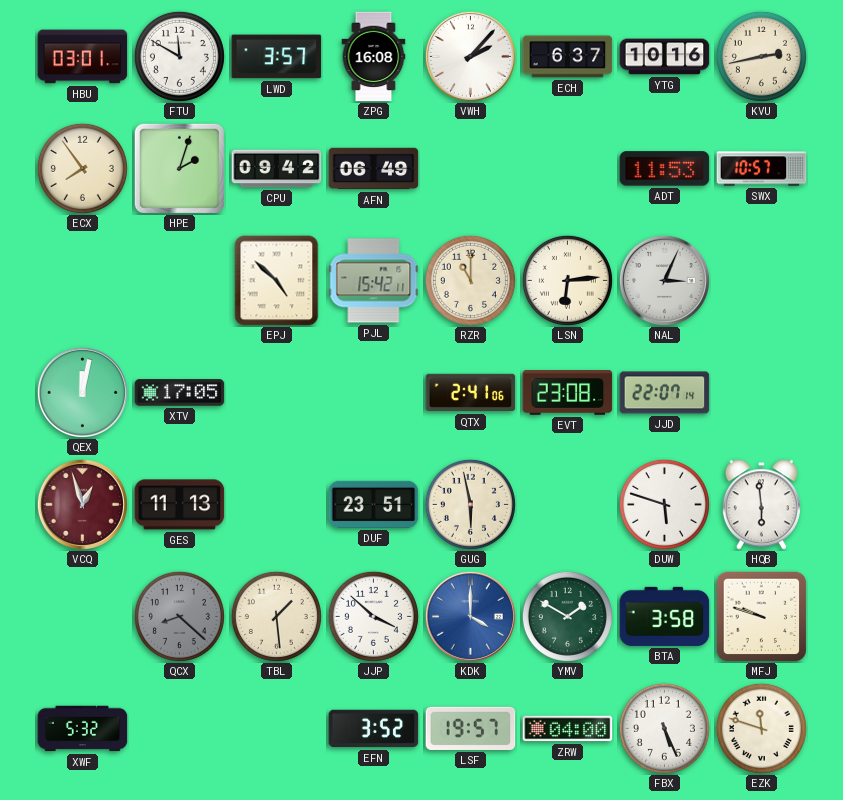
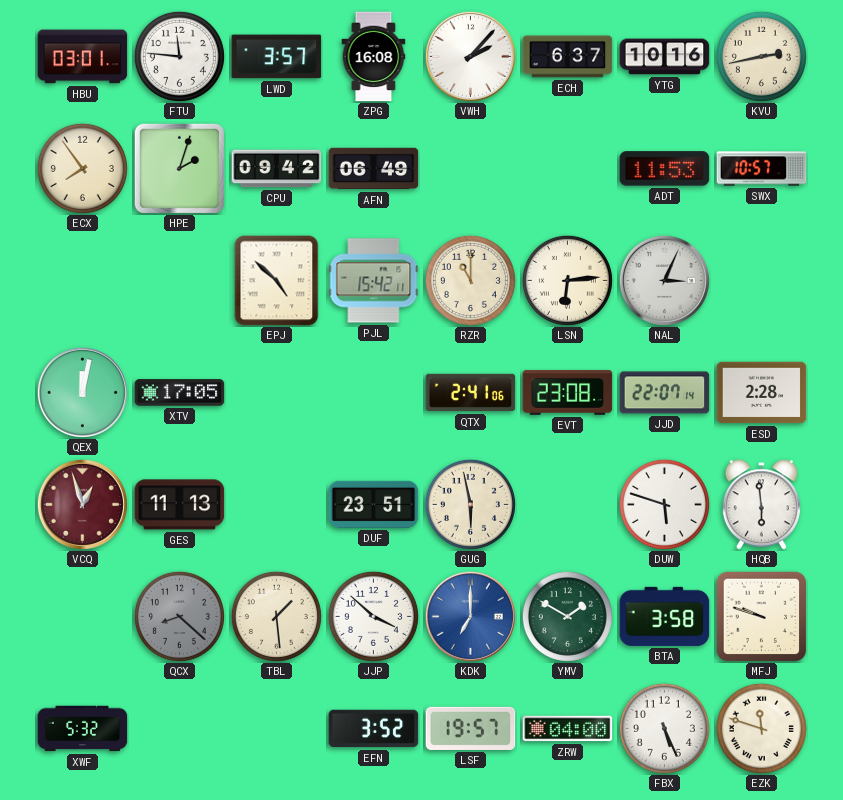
FTU: 11:50 -> 11:46 (179, 56)
ESD: none -> 2:28 (762, 393)
KDK: 4:00 -> 7:00 (470, 616)
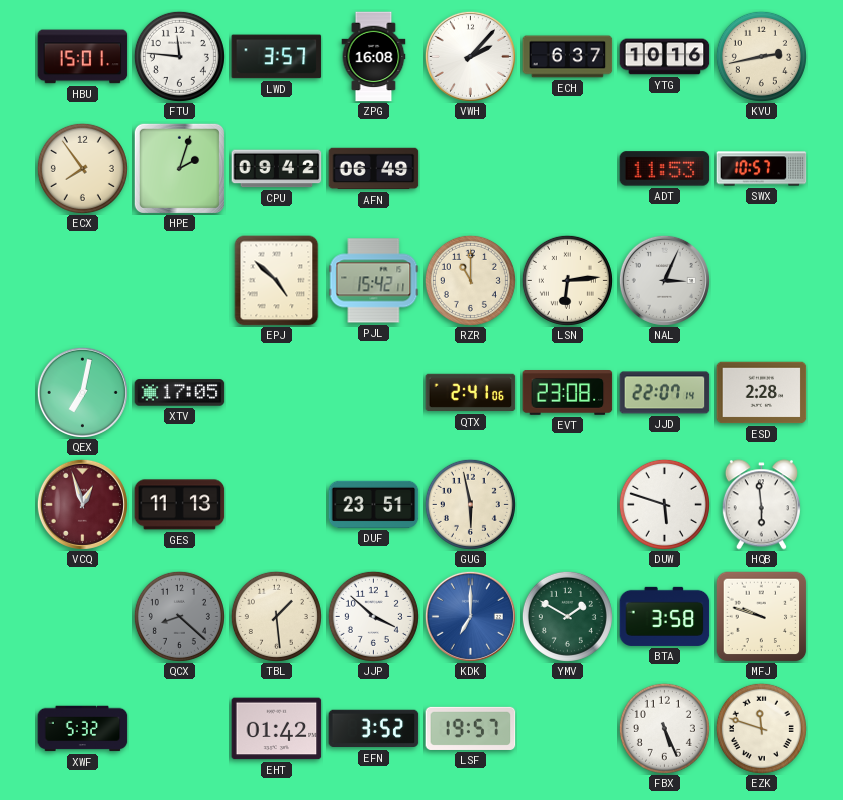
HBU: 03:01 -> 15:01 (83, 57)
QEX: 12:02 -> 7:02 (82, 392)
EHT: none -> 01:42 (277, 729)
ZRW: 04:00 -> none (568, 729)
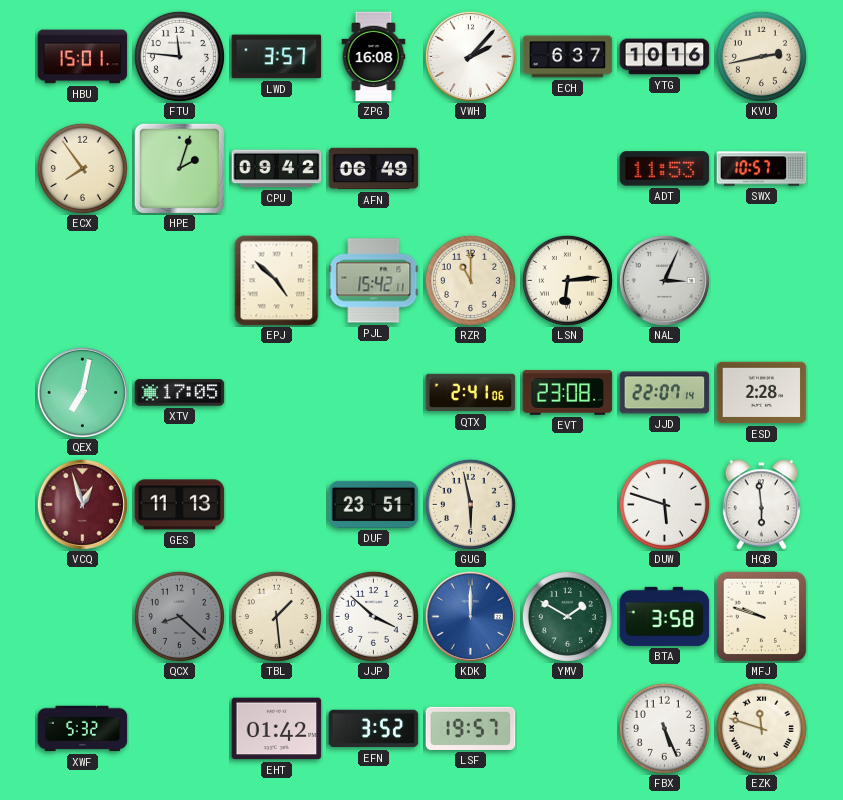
KDK: 7:00 -> 12:00 (470, 616)
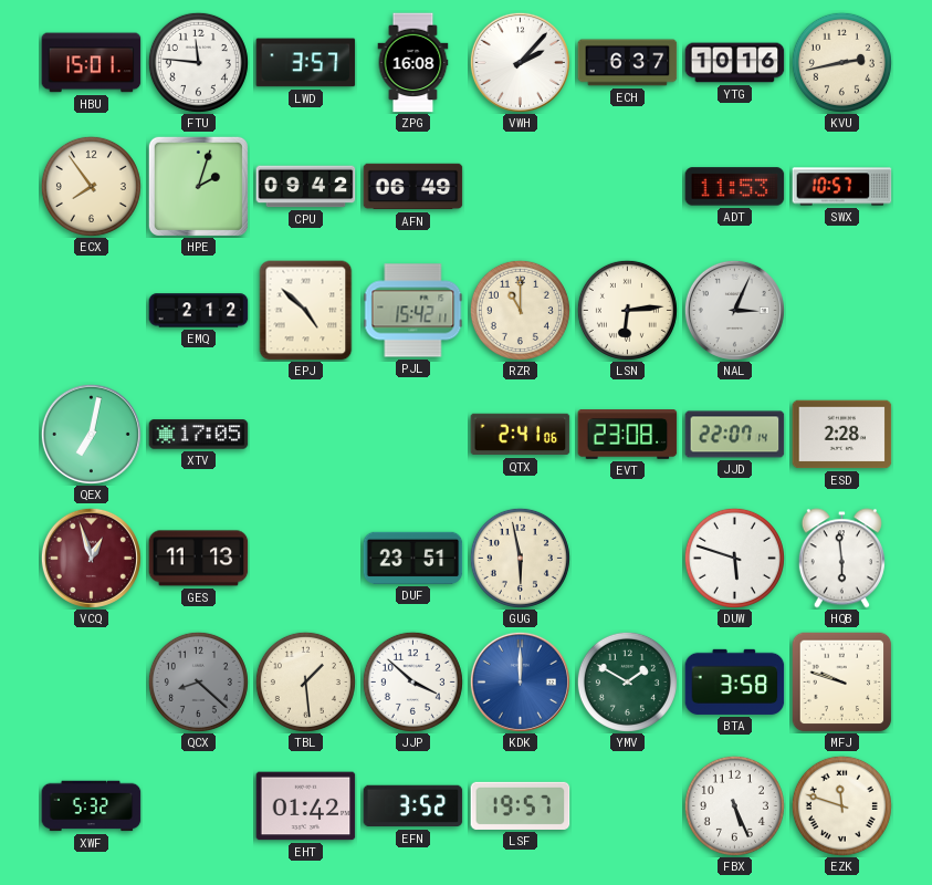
EMQ: none -> 2:12 (199, 311)
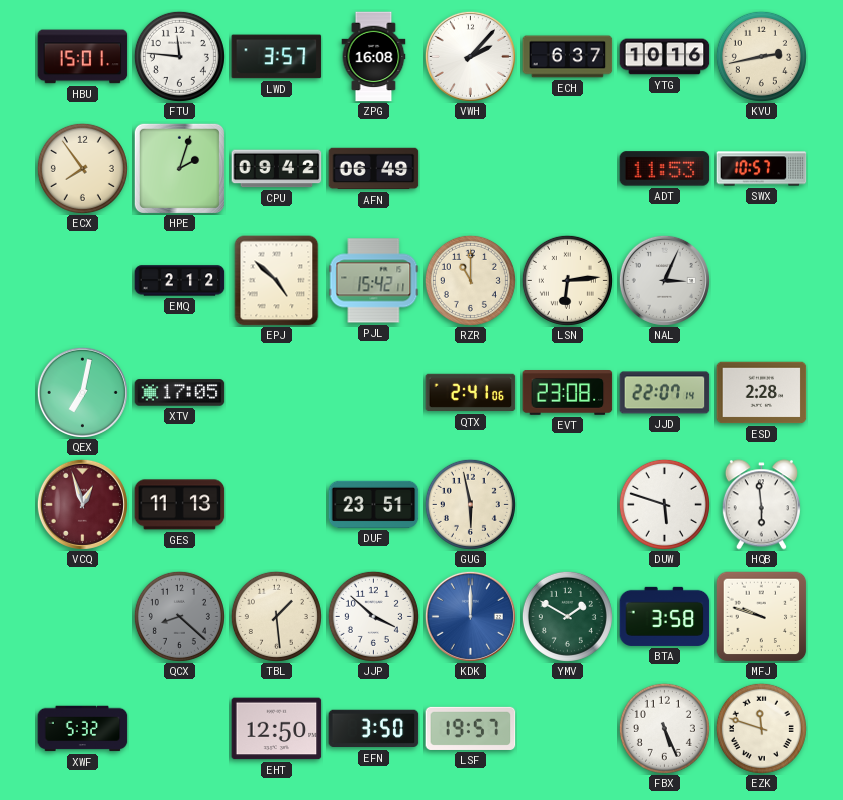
EHT: 01:42 -> 12:50 (277, 729)
EFN: 3:52 -> 3:50 (374, 729)
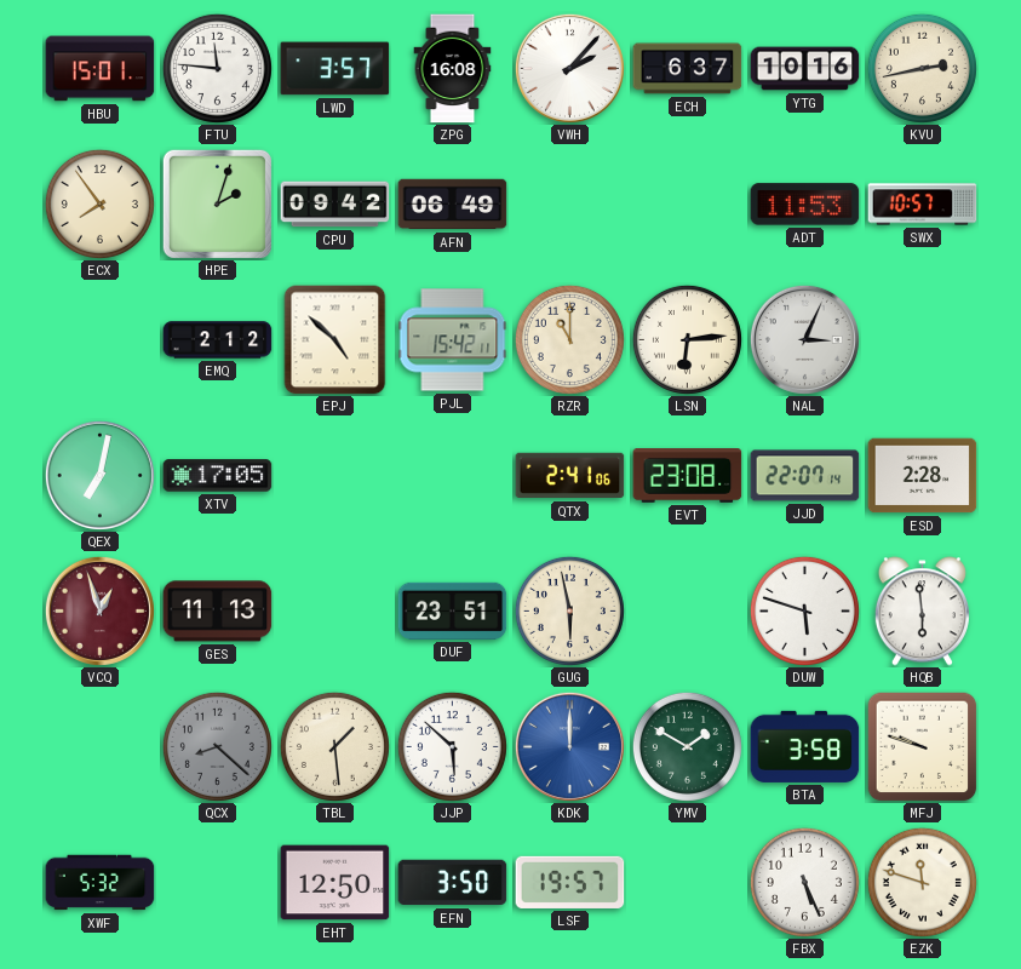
JJP: 3:52 -> 5:52 (452, 746)
